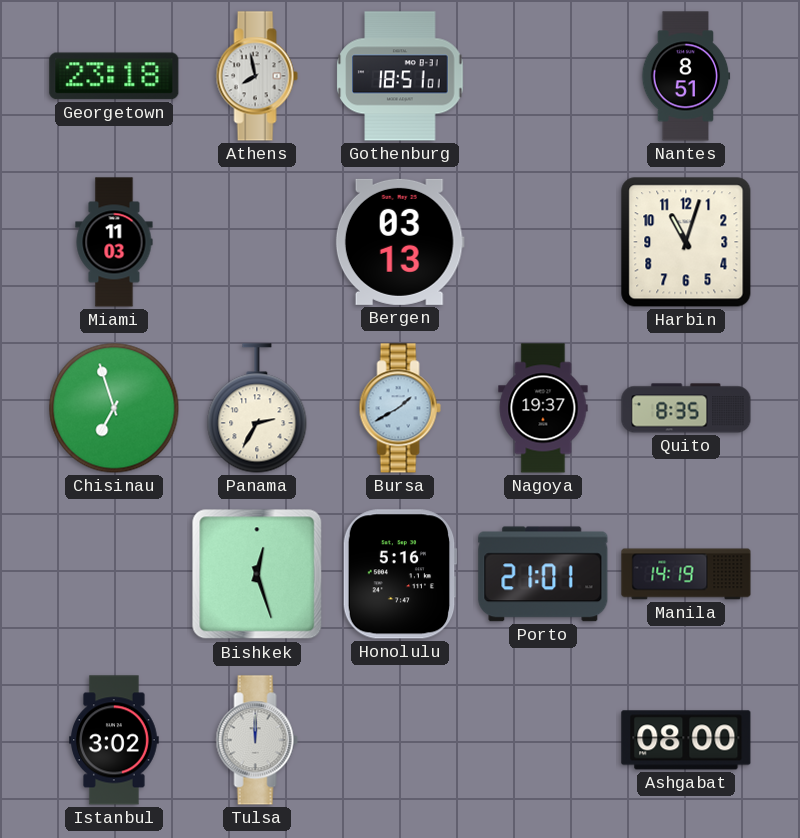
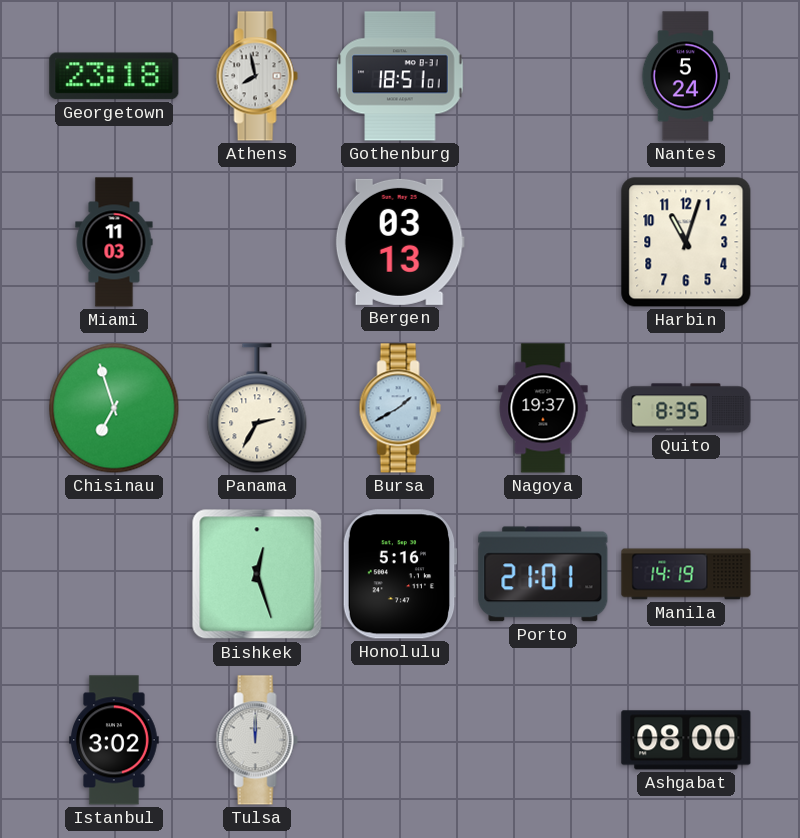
Nantes: 8:51 -> 5:24 (686, 76)
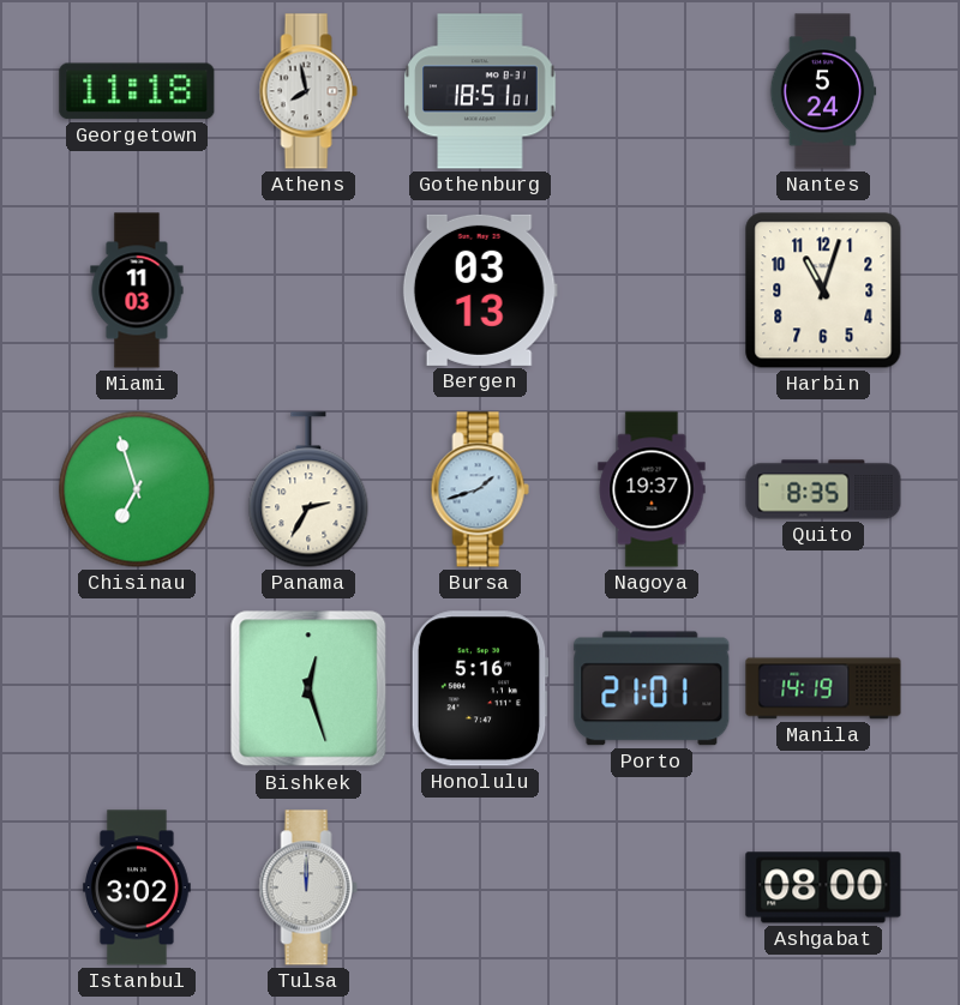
Georgetown: 23:18 -> 11:18 (137, 91)
Bursa: 1:40 -> 1:42 (480, 489)
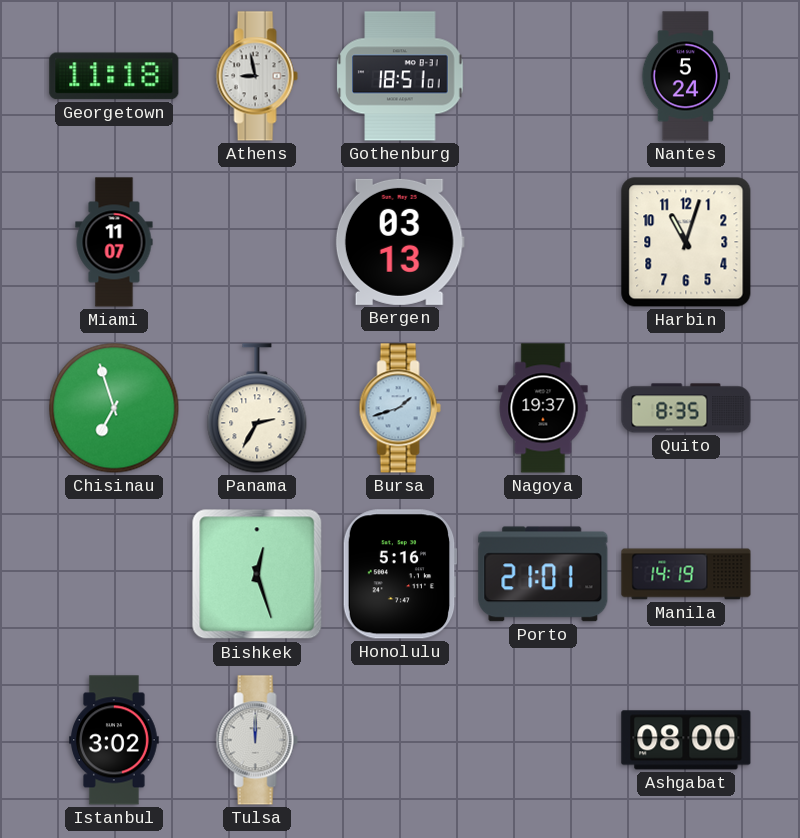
Athens: 7:58 -> 8:58 (257, 76)
Miami: 11:03 -> 11:07 (114, 242)
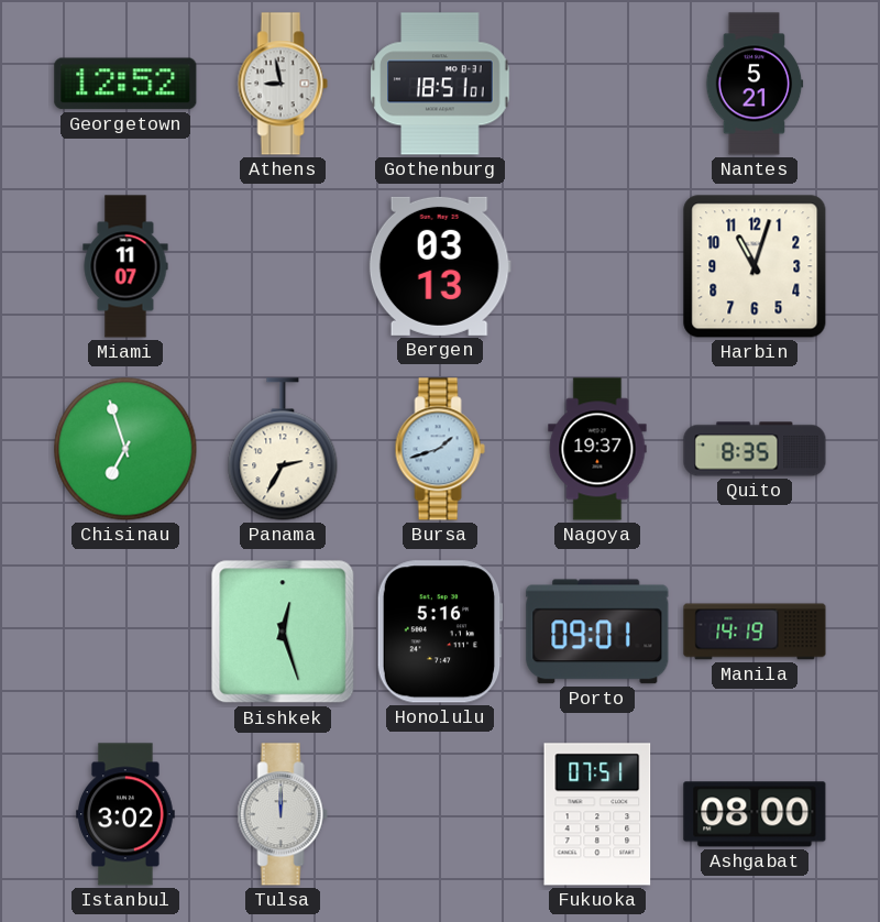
Georgetown: 11:18 -> 12:52 (125, 84)
Nantes: 5:24 -> 5:21 (755, 84)
Porto: 21:01 -> 09:01 (597, 632)
Fukuoka: none -> 07:51 (597, 814)
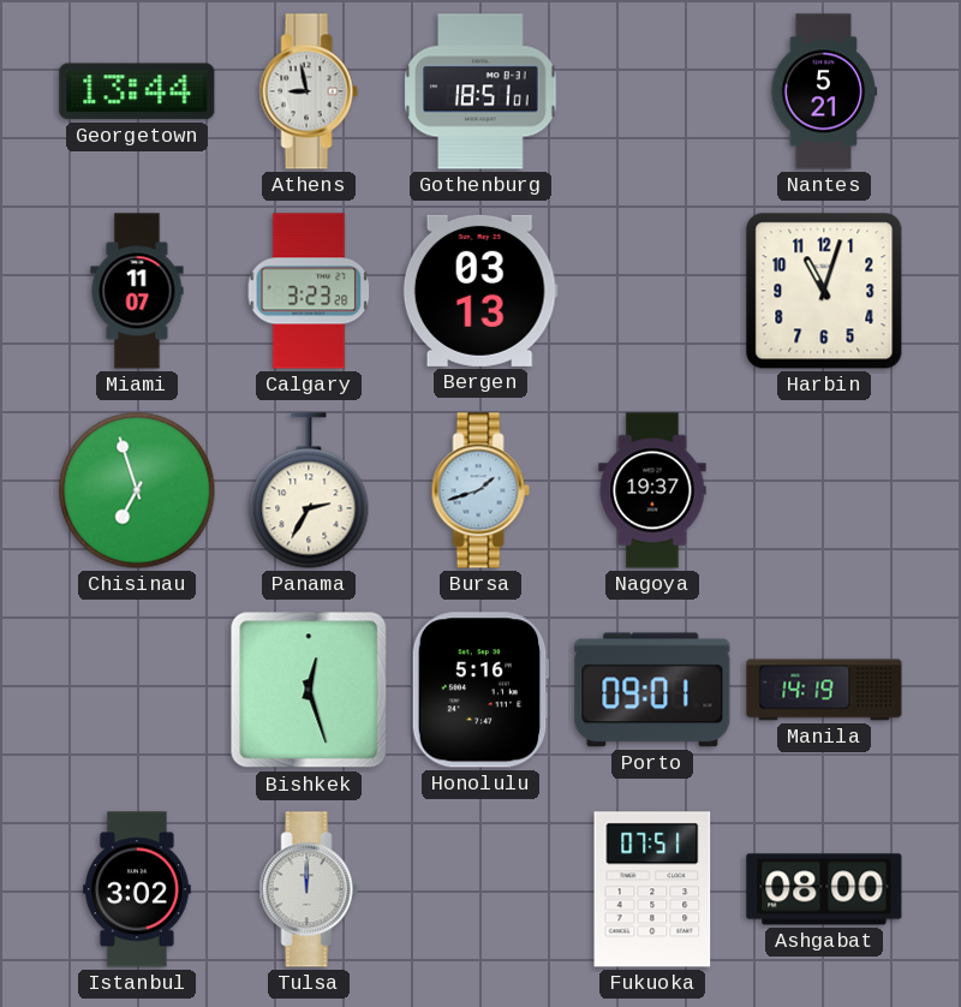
Georgetown: 12:52 -> 13:44 (137, 91)
Calgary: none -> 3:23 (309, 291)
Quito: 8:35 -> none (755, 449)
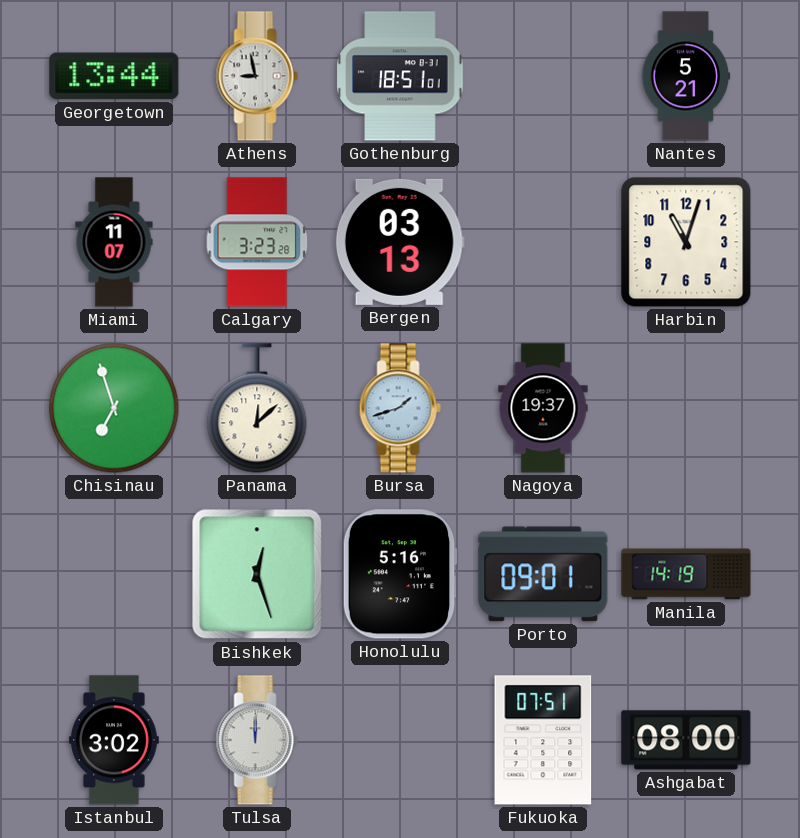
Panama: 2:35 -> 12:08 (257, 408)
